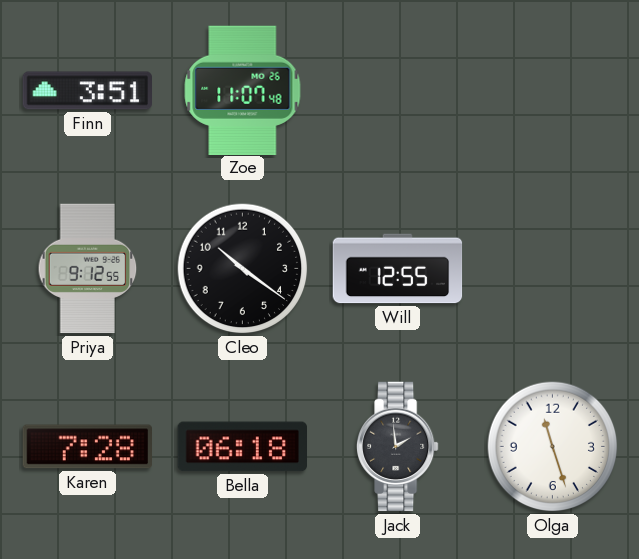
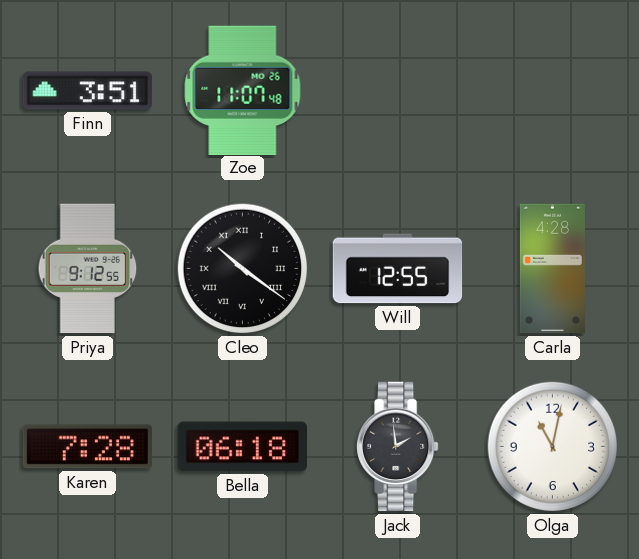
Cleo numerals: Arabic -> Roman (243, 269)
Carla: none -> 4:28 (552, 269)
Olga: 11:27 -> 11:02 (553, 447)
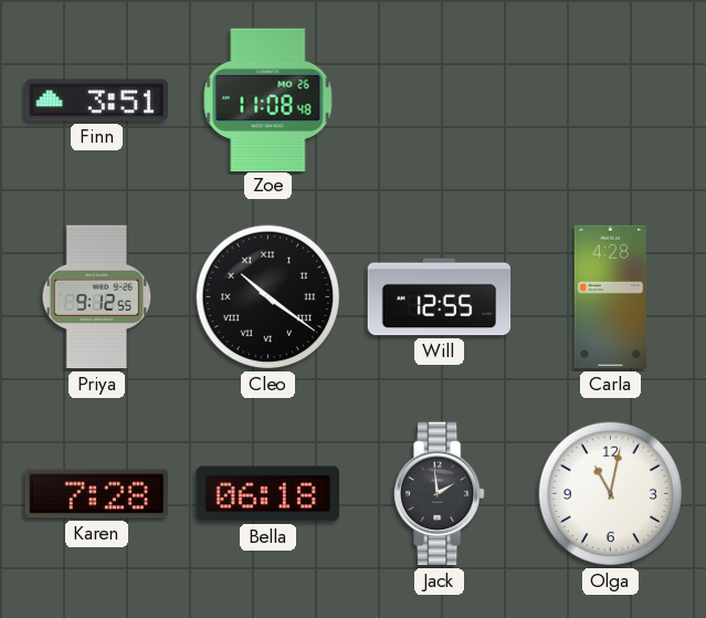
Zoe: 11:07 -> 11:08 (268, 99)
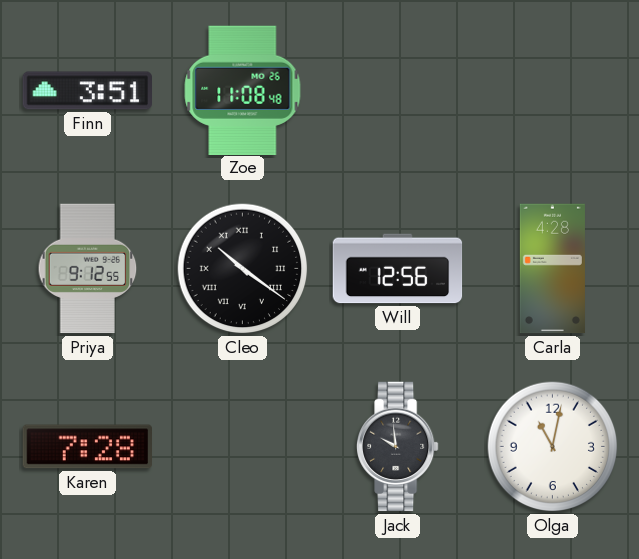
Will: 12:55 -> 12:56 (398, 269)
Bella: 06:18 -> none (267, 494)
Jack: 1:59 -> 9:59 (398, 447)
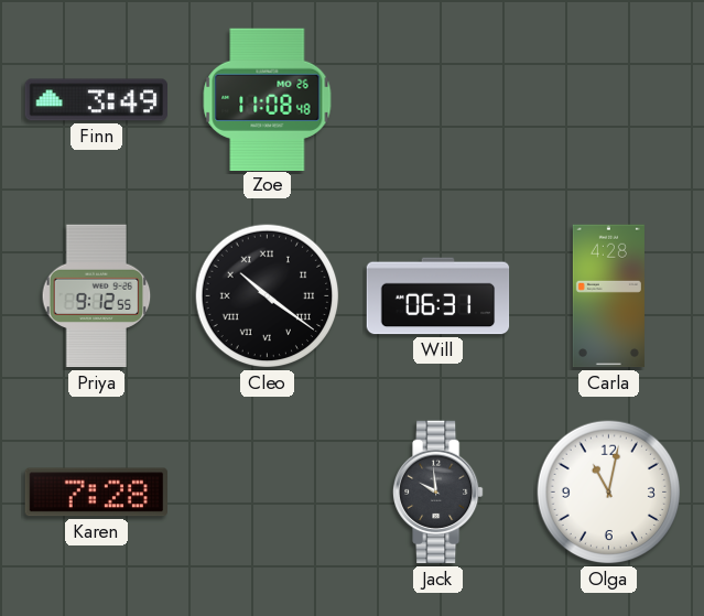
Finn: 3:51 -> 3:49 (97, 100)
Will: 12:56 -> 06:31 (438, 296)
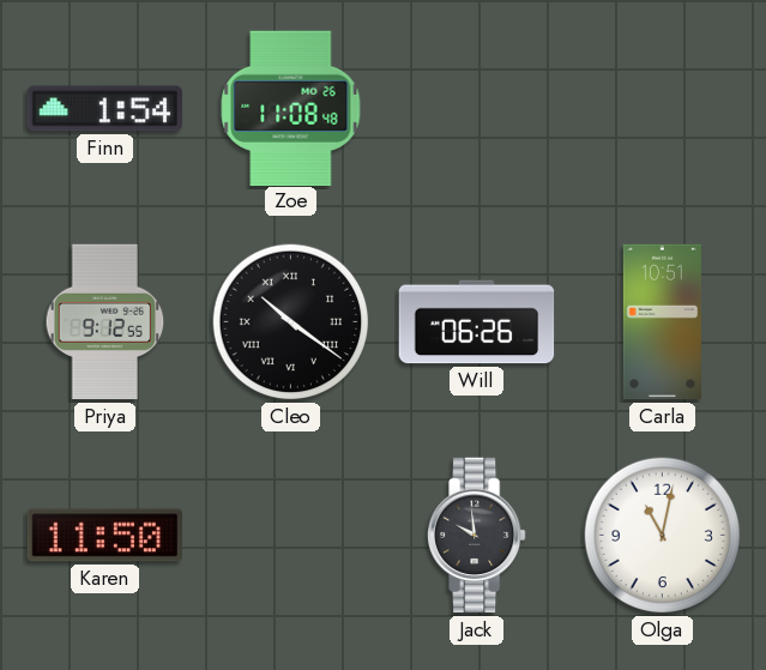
Finn: 3:49 -> 1:54 (105, 109)
Will: 06:31 -> 06:26 (477, 322)
Carla: 4:28 -> 10:51 (662, 322)
Karen: 7:28 -> 11:50 (105, 536)
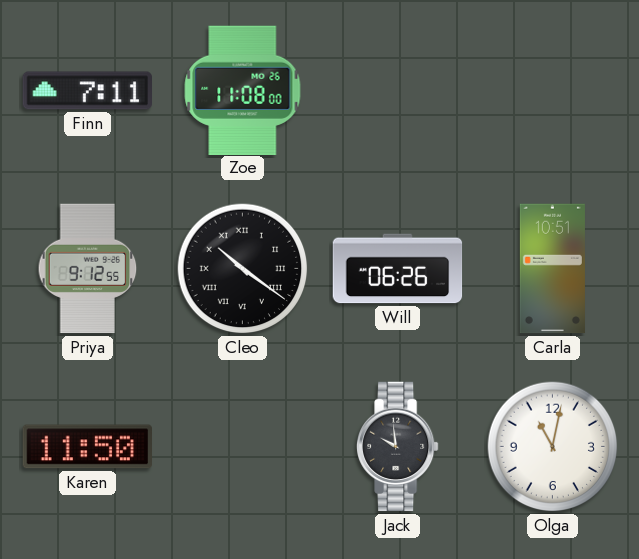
Finn: 1:54 -> 7:11 (88, 91)
Zoe: 11:08:48 -> 11:08:00 (243, 90)
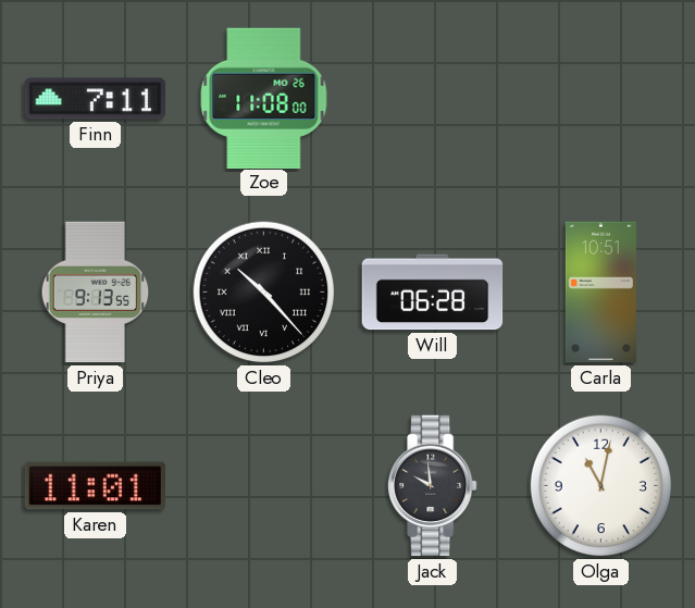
Priya: 9:12 -> 9:13 (96, 293)
Cleo: 10:21 -> 10:23 (264, 293)
Will: 06:26 -> 06:28 (433, 293)
Karen: 11:50 -> 11:01 (96, 486)
